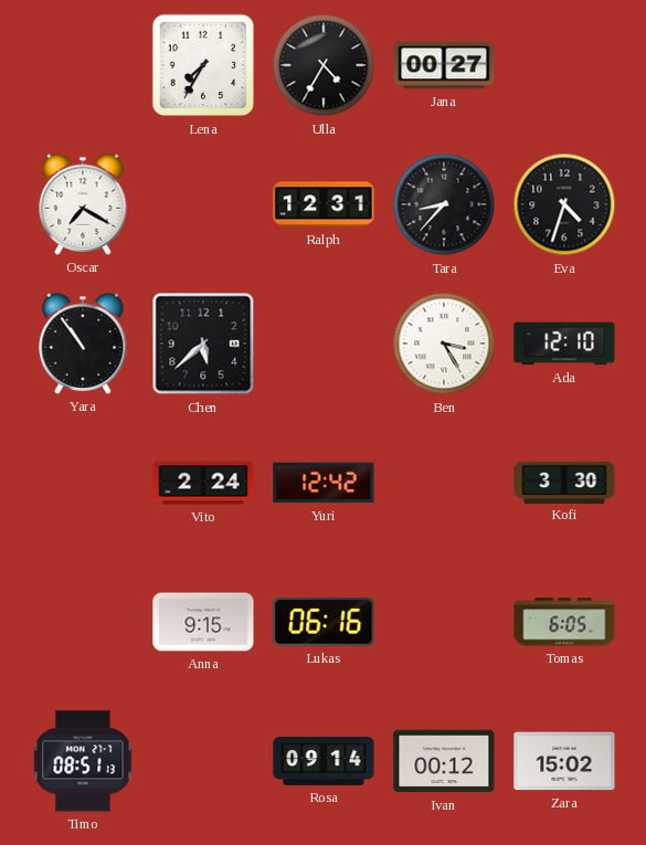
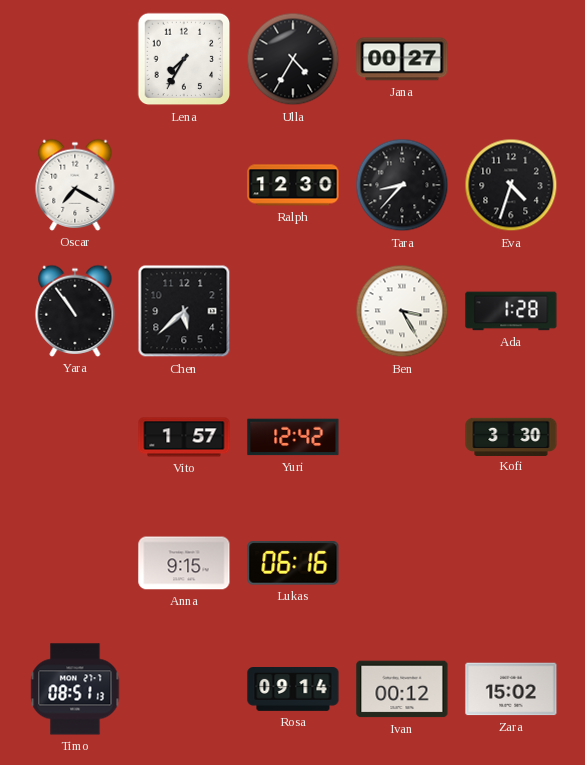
Ralph: 12:31 -> 12:30 (293, 185)
Ada: 12:10 -> 1:28 (511, 311)
Vito: 2:24 -> 1:57 (184, 437)
Tomas: 6:05 -> none (564, 622)
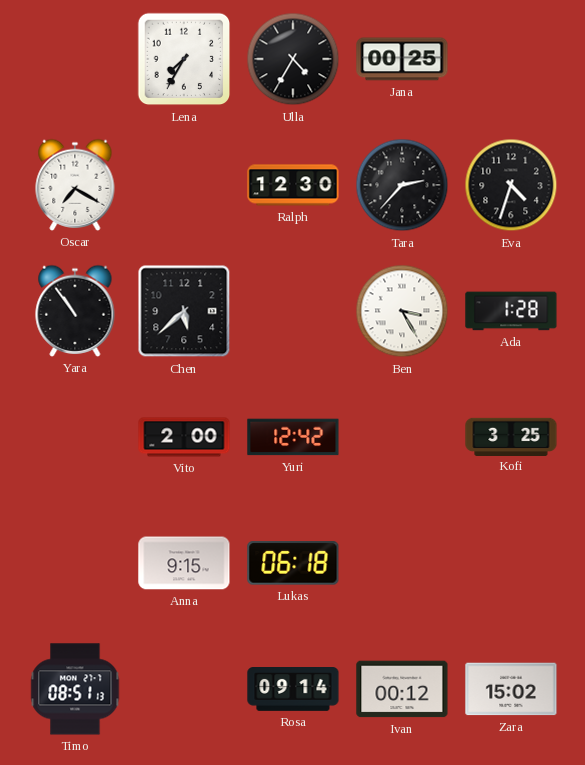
Jana: 00:27 -> 00:25 (402, 59)
Tara: 8:37 -> 2:37 (402, 185)
Vito: 1:57 -> 2:00 (184, 437)
Kofi: 3:30 -> 3:25 (511, 436)
Lukas: 06:16 -> 06:18 (293, 563)
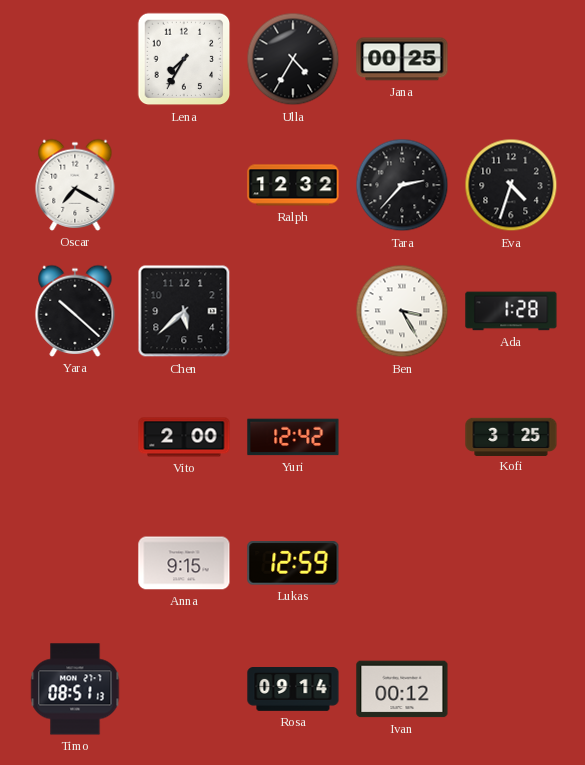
Ralph: 12:30 -> 12:32 (293, 185)
Yara: 10:54 -> 10:22 (75, 311)
Lukas: 06:18 -> 12:59 (293, 563)
Zara: 15:02 -> none (511, 689)
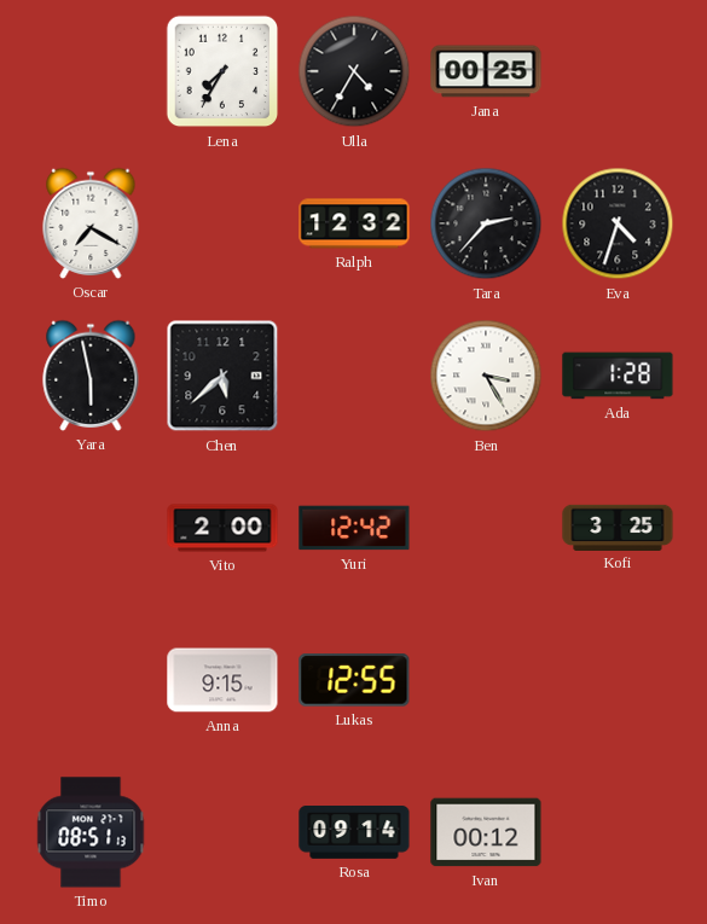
Yara: 10:22 -> 5:58 (91, 376)
Lukas: 12:59 -> 12:55 (354, 680)
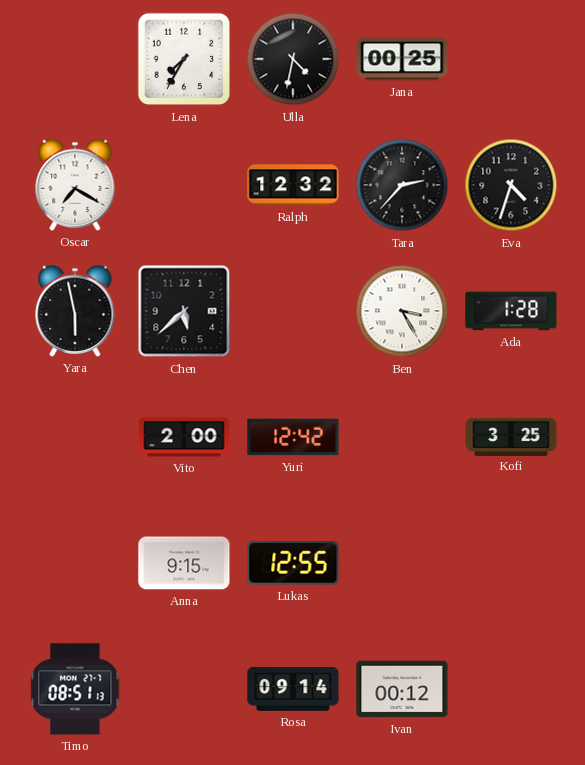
Ulla: 4:35 -> 4:32 (293, 59)
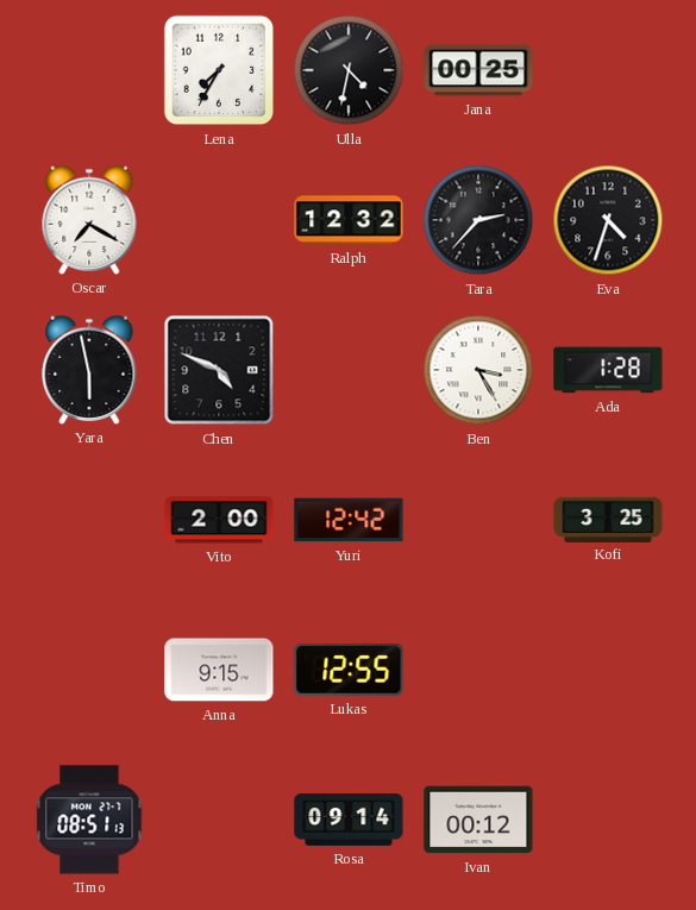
Chen: 5:38 -> 4:49 (219, 370)
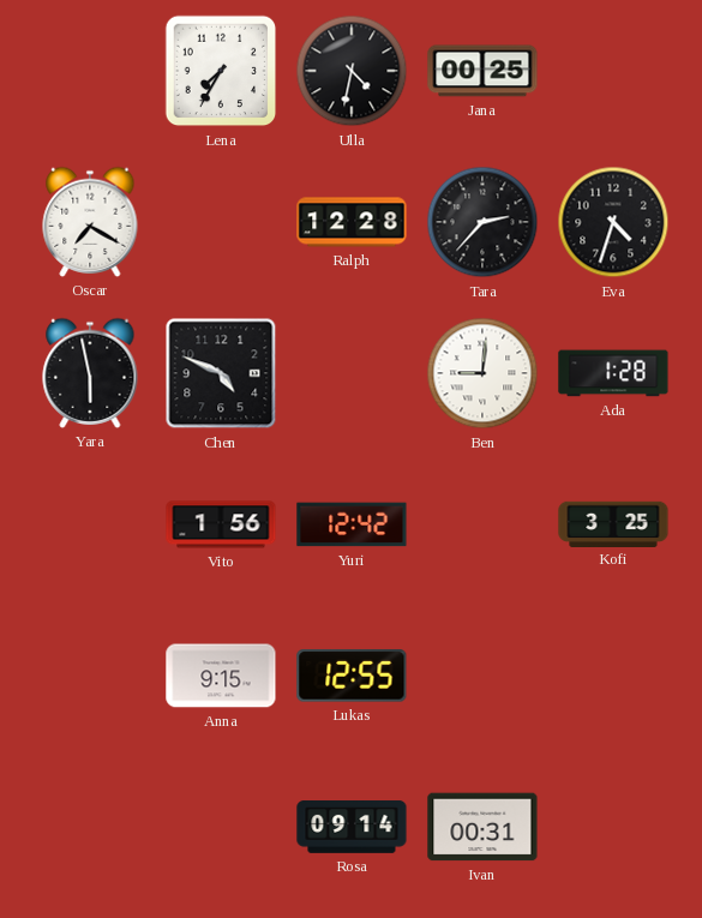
Ralph: 12:32 -> 12:28 (352, 222)
Ben: 3:25 -> 9:01 (482, 373)
Vito: 2:00 -> 1:56 (221, 524)
Timo: 08:51 -> none (89, 820)
Ivan: 00:12 -> 00:31 (482, 827)
